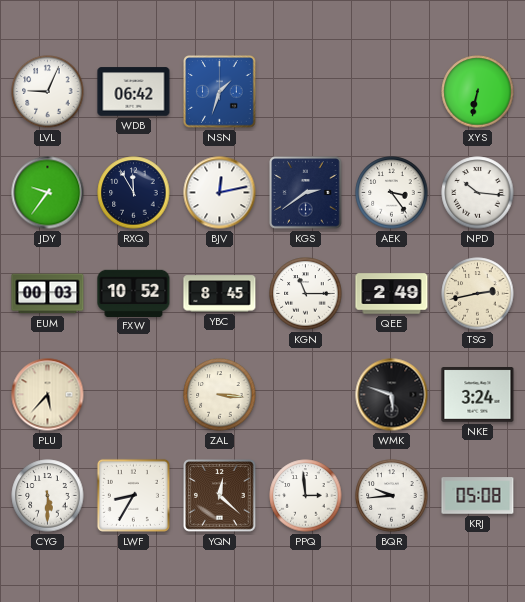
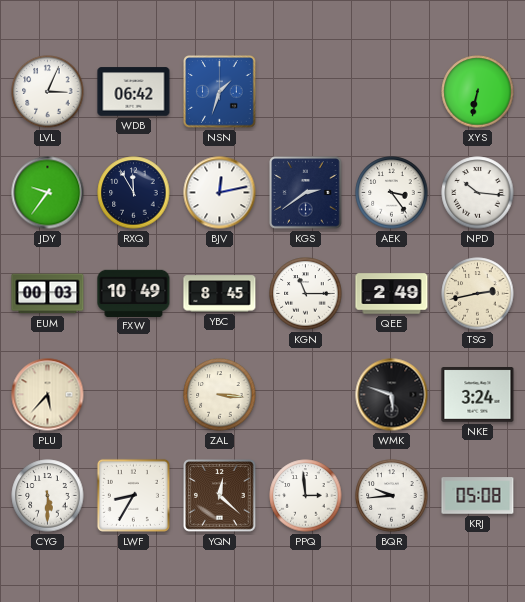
LVL: 9:04 -> 3:04 (48, 92)
FXW: 10:52 -> 10:49 (134, 293)
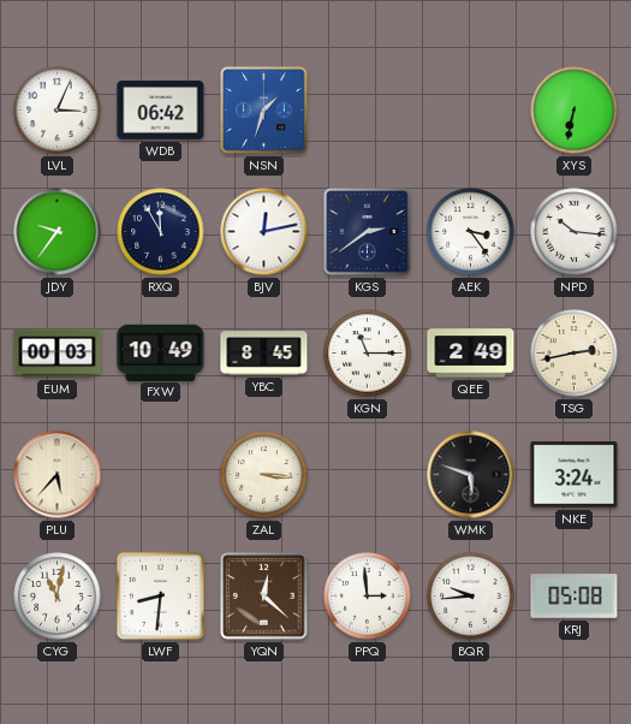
CYG: 5:30 -> 11:02 (58, 597)
LWF: 8:35 -> 8:31 (160, 595)
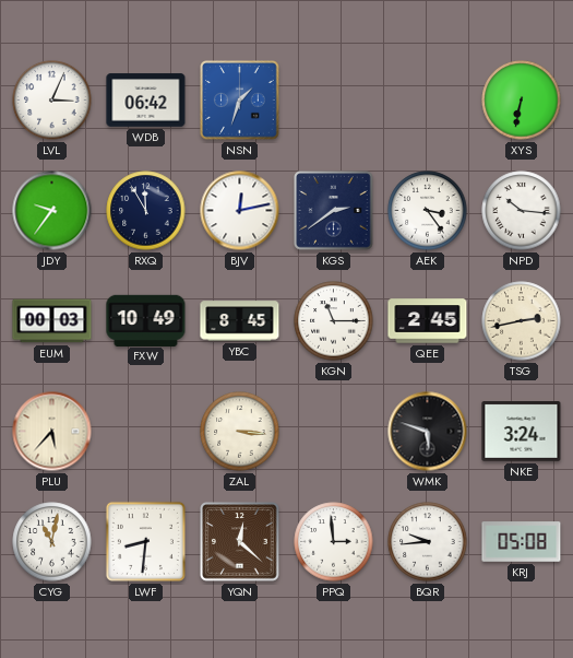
QEE: 2:49 -> 2:45 (428, 321)
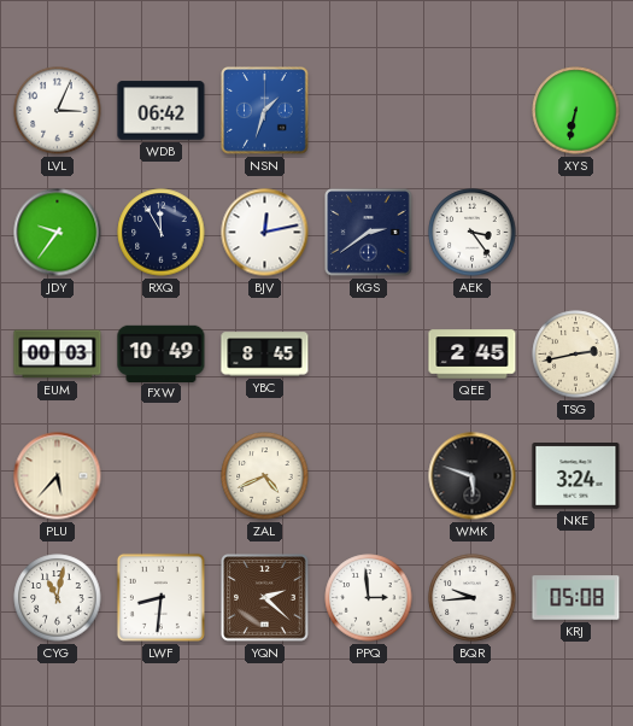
NPD: 10:16 -> none (522, 211)
KGN: 11:15 -> none (334, 321)
ZAL: 3:16 -> 4:41 (265, 476)
YQN: 12:22 -> 2:22 (265, 598)
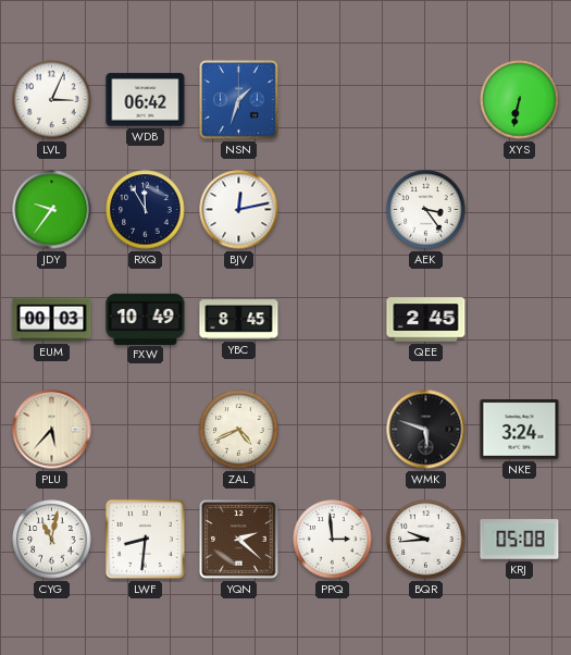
KGS: 2:39 -> none (369, 233)
TSG: 2:43 -> none (576, 355)
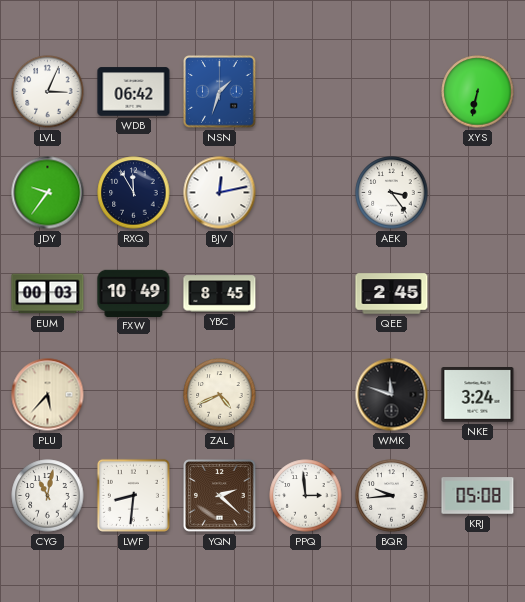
WMK: 5:48 -> 11:48 (392, 395)
